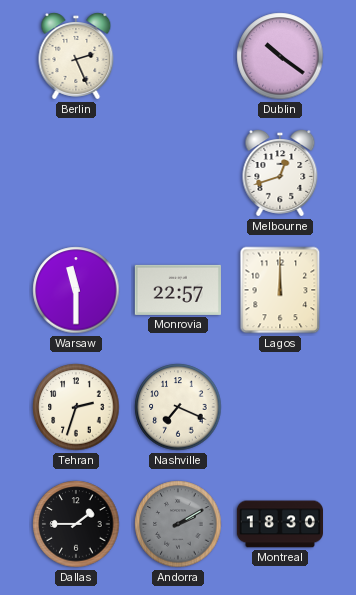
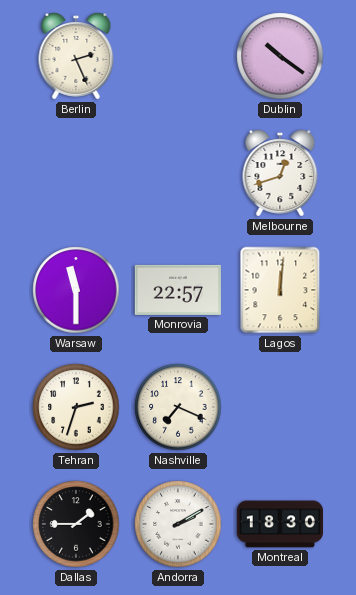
Lagos: 12:00 -> 12:01 (280, 290)
Andorra dial: grey -> white (178, 524)
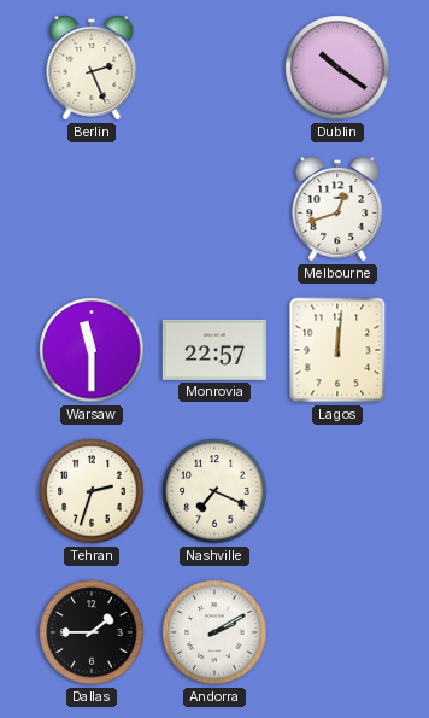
Montreal: 18:30 -> none (279, 524)
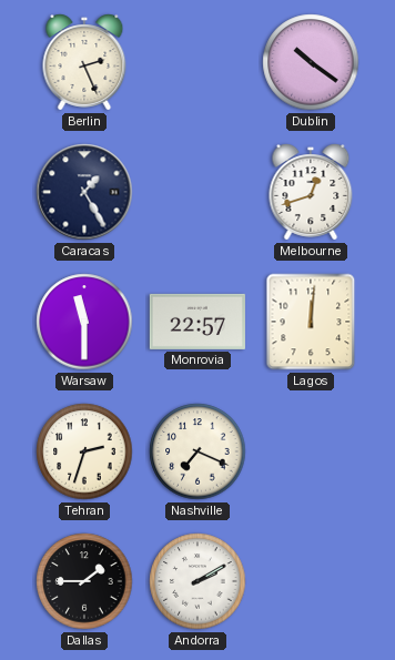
Caracas: none -> 1:25 (84, 192)
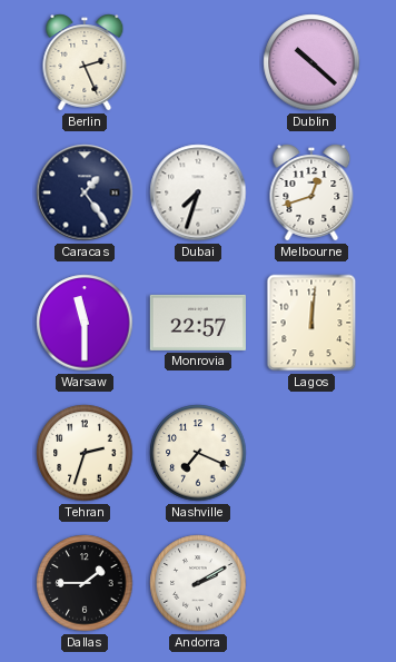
Dublin: 10:21 -> 10:22 (311, 62)
Caracas: 1:25 -> 1:24 (85, 192)
Dubai: none -> 7:33 (198, 192)
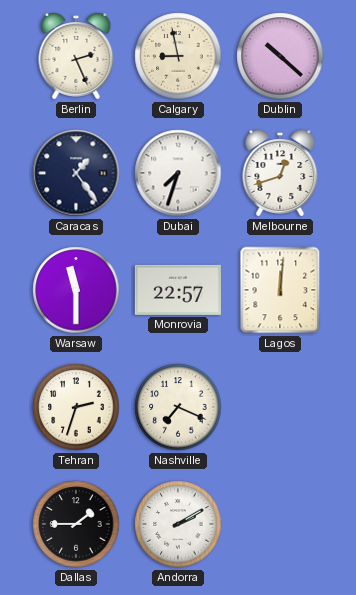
Calgary: none -> 8:58 (178, 56)
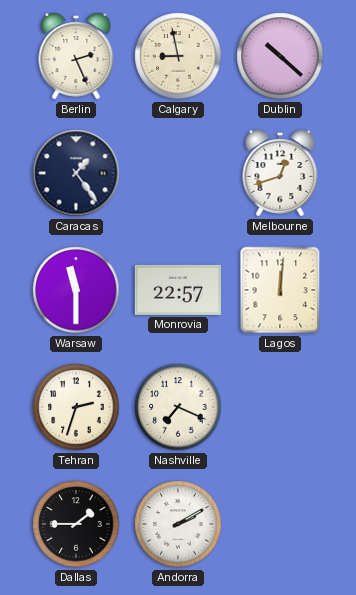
Dubai: 7:33 -> none (178, 173)
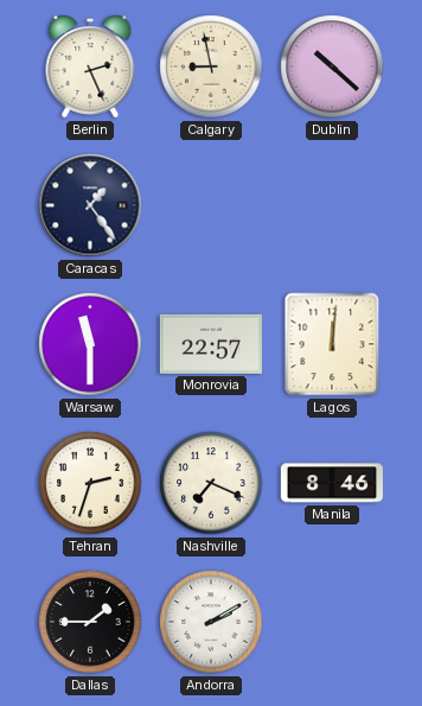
Melbourne: 12:42 -> none (280, 173)
Manila: none -> 8:46 (331, 483)
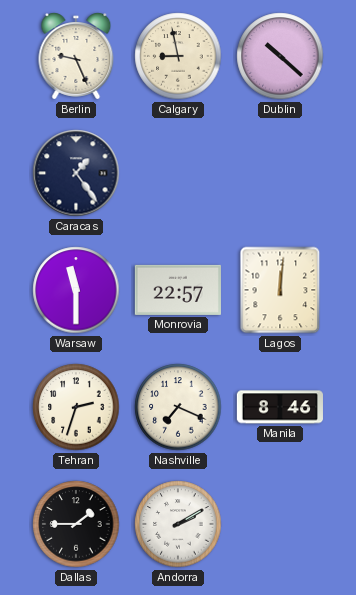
Berlin: 2:26 -> 9:26 (76, 56)
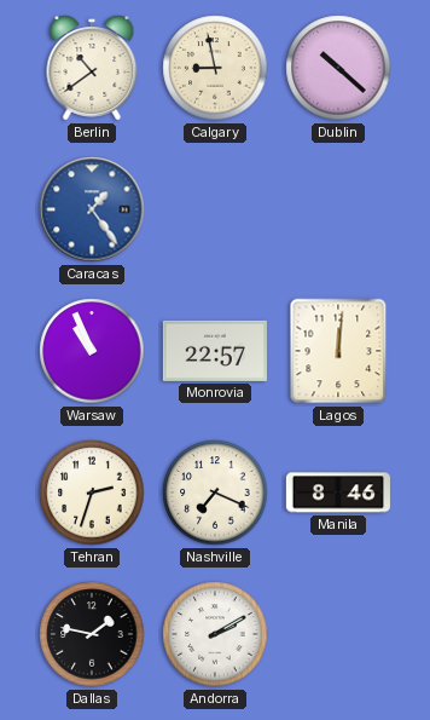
Berlin: 9:26 -> 10:39 (92, 68)
Caracas dial: navy -> blue (92, 209)
Warsaw: 11:30 -> 10:56 (92, 351)
Dallas: 1:45 -> 1:47 (92, 634)
